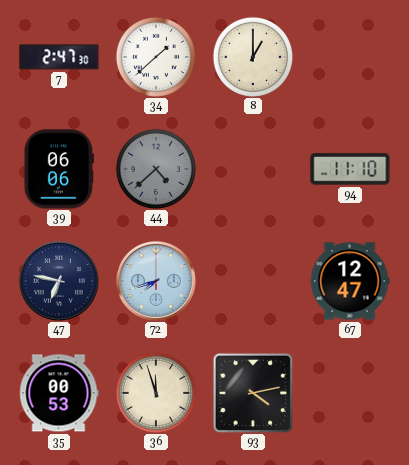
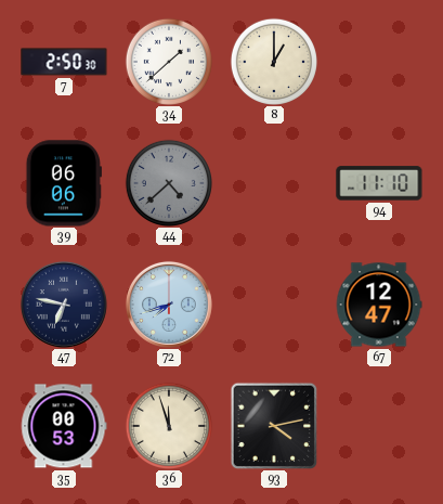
7: 2:47 -> 2:50 (64, 62)
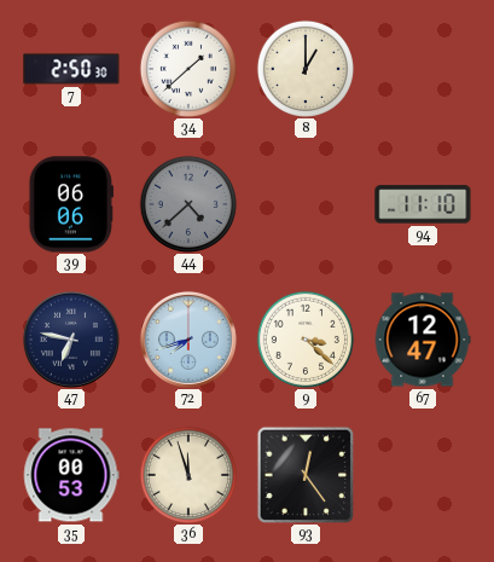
9: none -> 3:22 (304, 338)
93: 4:13 -> 12:24 (306, 475)
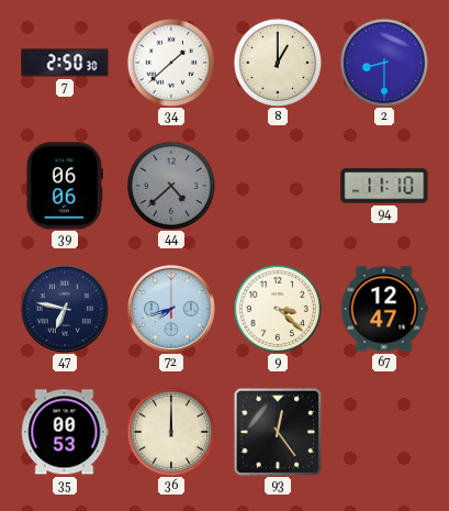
2: none -> 8:30 (383, 62)
36: 11:57 -> 12:00 (170, 431)
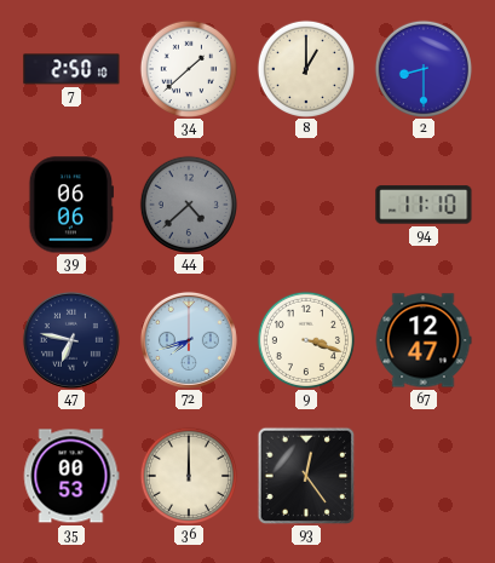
7: 2:50:30 -> 2:50:10 (71, 69)
9: 3:22 -> 3:18 (305, 339)
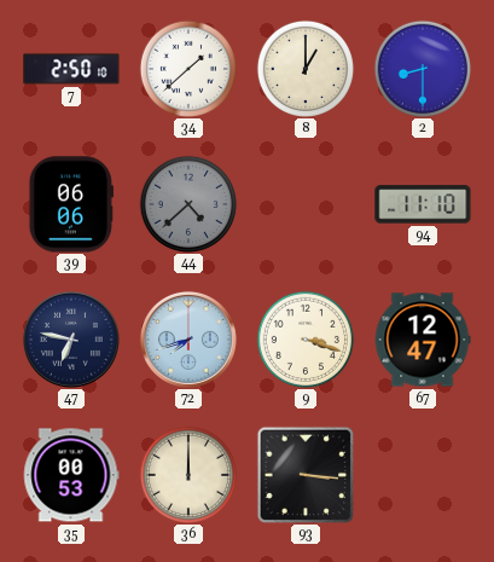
93: 12:24 -> 3:16 (306, 475)
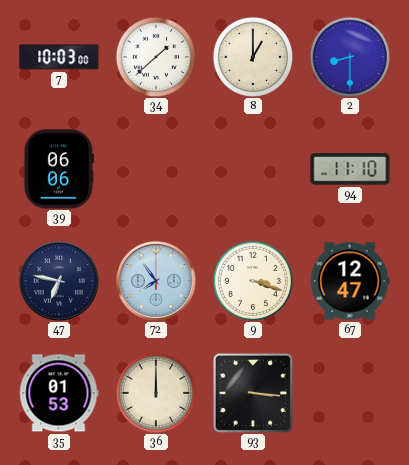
7: 2:50 -> 10:03 (59, 57)
44: 4:38 -> none (187, 203)
72: 7:42 -> 7:54 (156, 281)
35: 00:53 -> 01:53 (59, 393)
